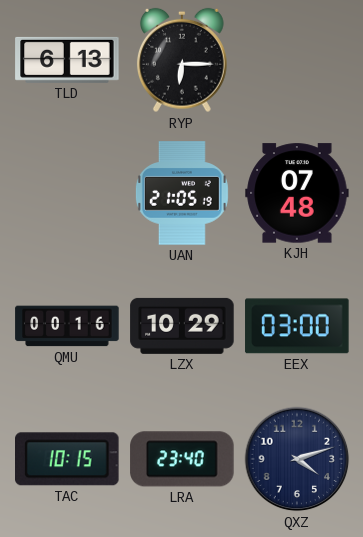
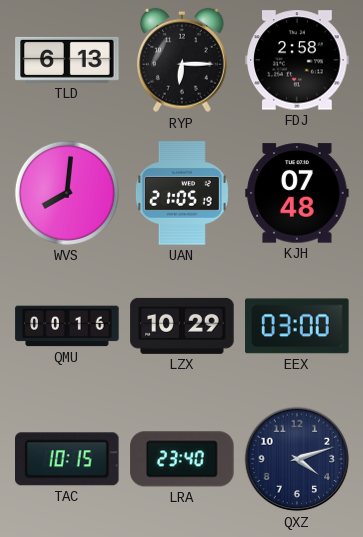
FDJ: none -> 2:58 (297, 60)
WVS: none -> 8:01 (67, 193)
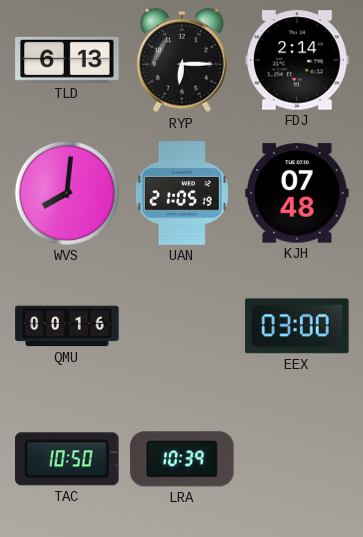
FDJ: 2:58 -> 2:14 (297, 60)
LZX: 10:29 -> none (182, 326)
TAC: 10:15 -> 10:50 (68, 459)
LRA: 23:40 -> 10:39 (182, 459)
QXZ: 4:12 -> none (297, 459)
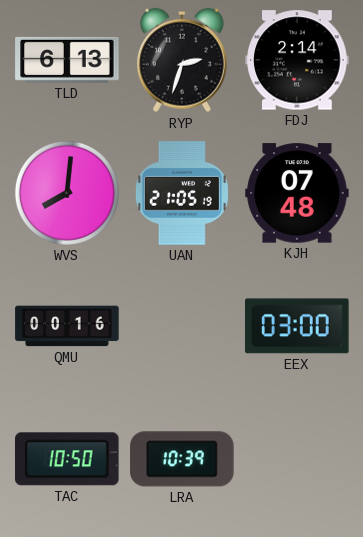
RYP: 6:15 -> 2:33 (182, 60)
